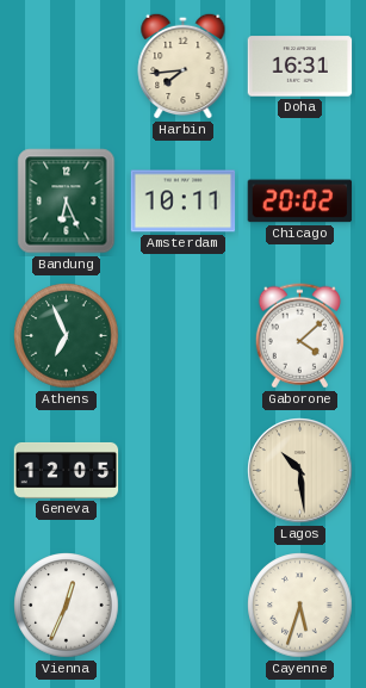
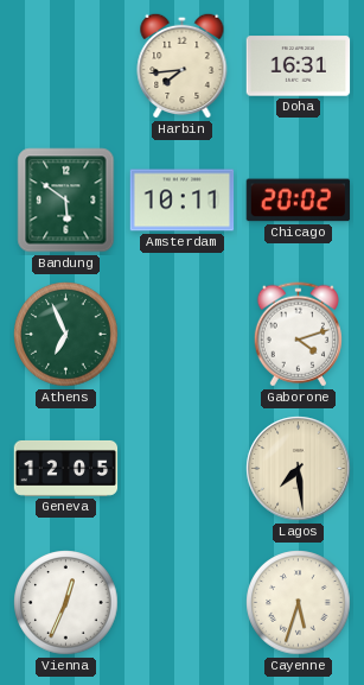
Bandung: 6:26 -> 5:51 (66, 201)
Gaborone: 4:08 -> 4:12 (298, 335)
Lagos: 10:29 -> 7:29 (299, 469)
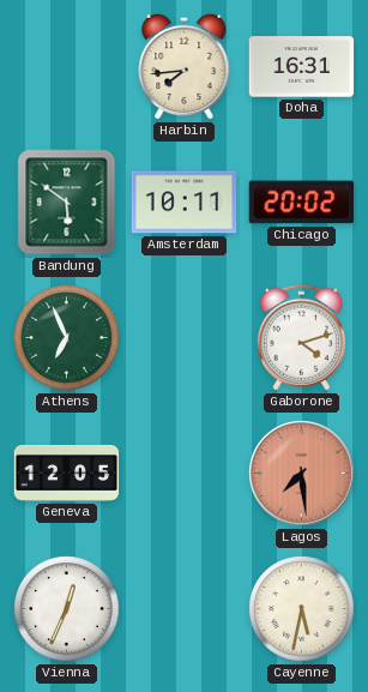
Lagos dial: cream -> salmon (302, 474)
Cayenne: 5:33 -> 5:32 (302, 609)
